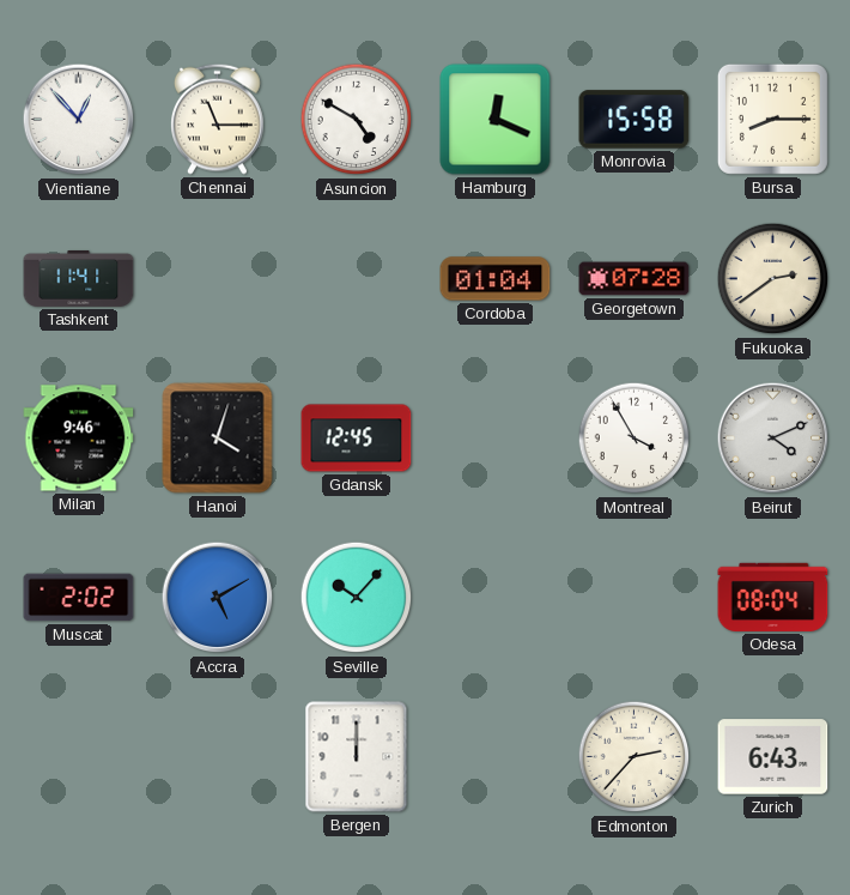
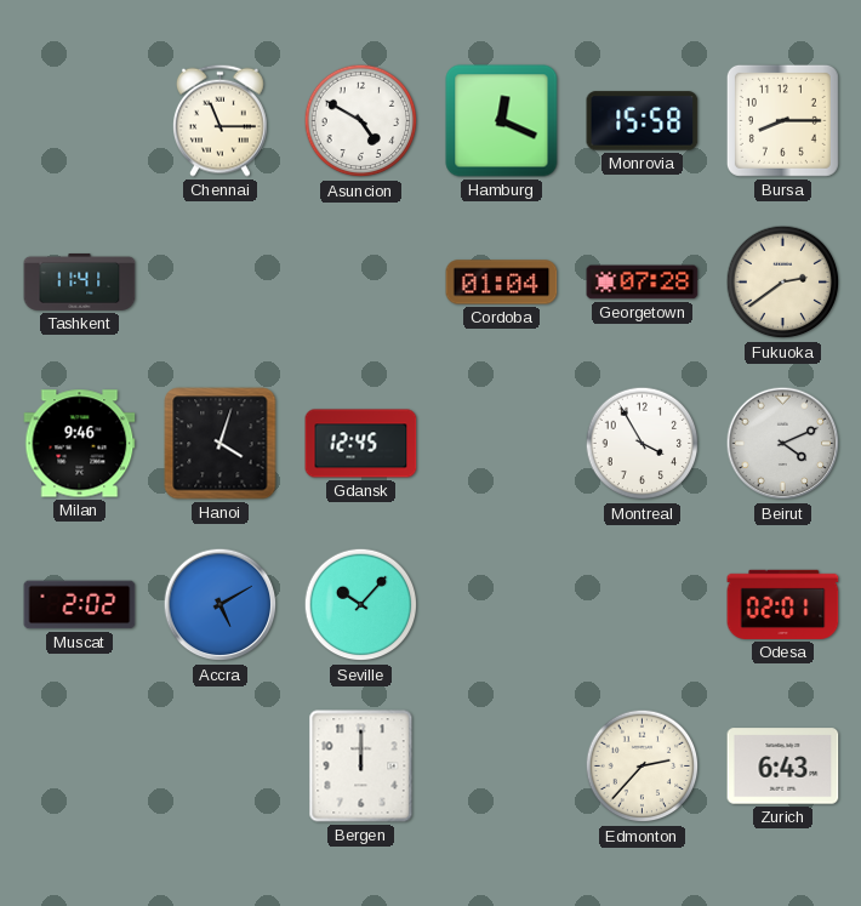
Vientiane: 12:53 -> none (79, 120)
Odesa: 08:04 -> 02:01 (783, 604)
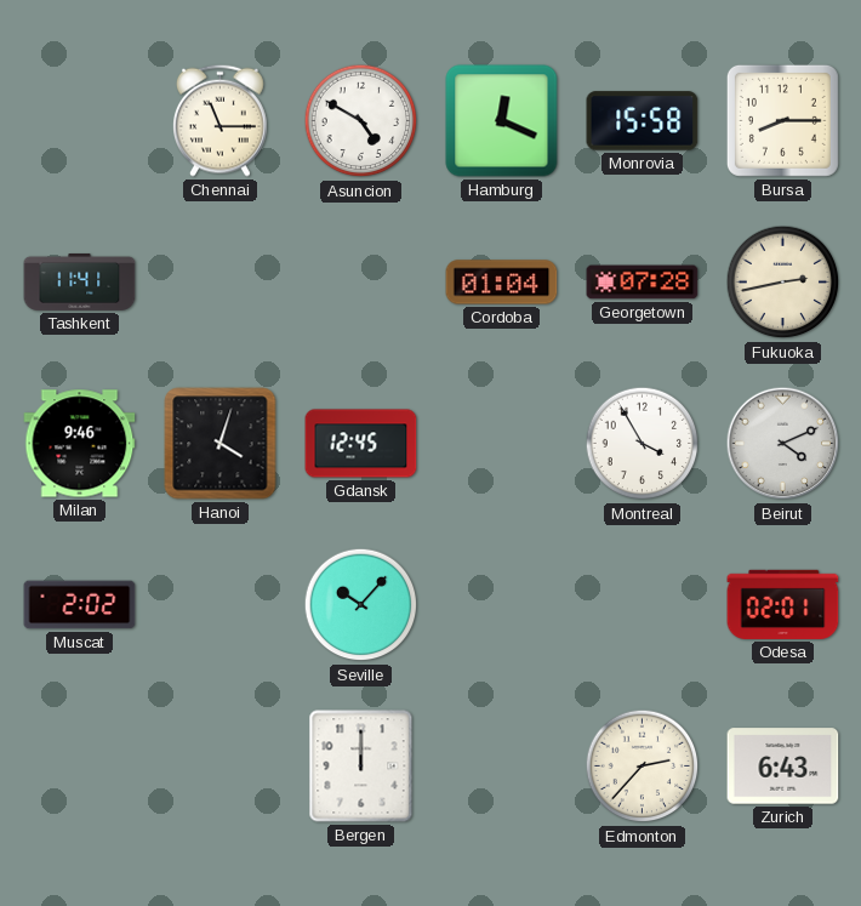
Fukuoka: 2:39 -> 2:43 (783, 283)
Accra: 5:10 -> none (221, 605)
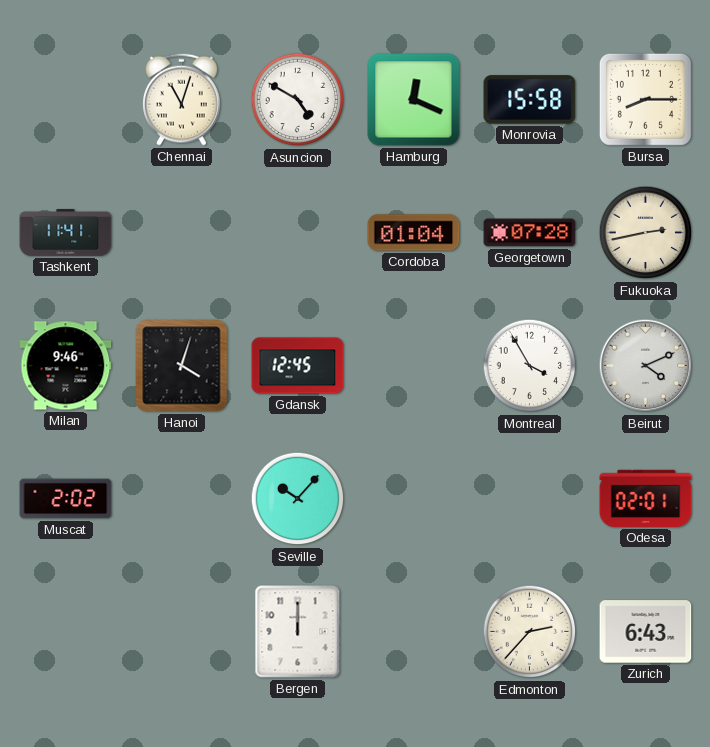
Chennai: 11:15 -> 11:03 (182, 99)
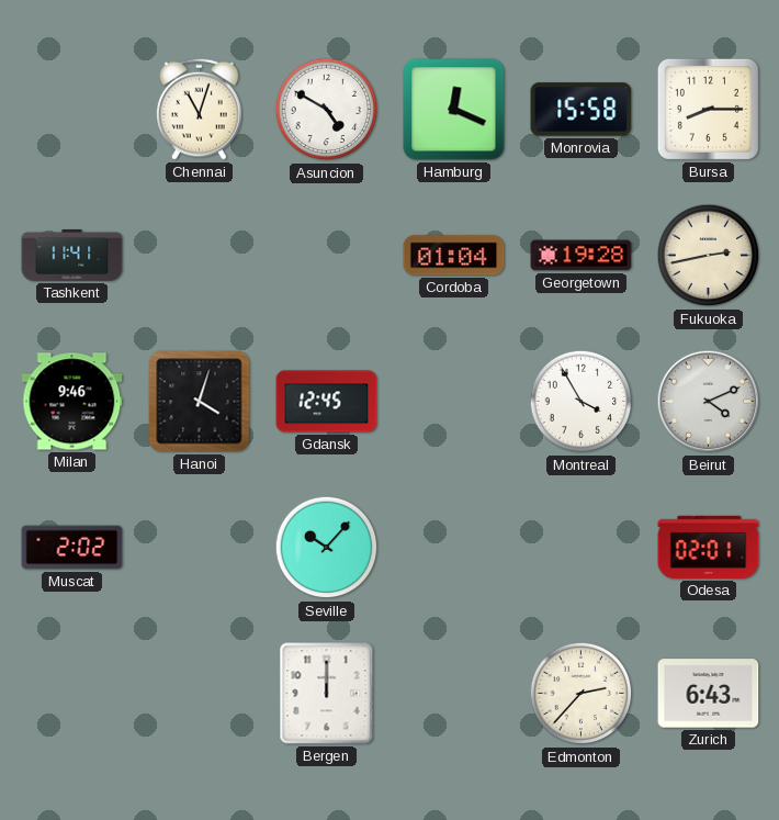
Georgetown: 07:28 -> 19:28 (582, 256)
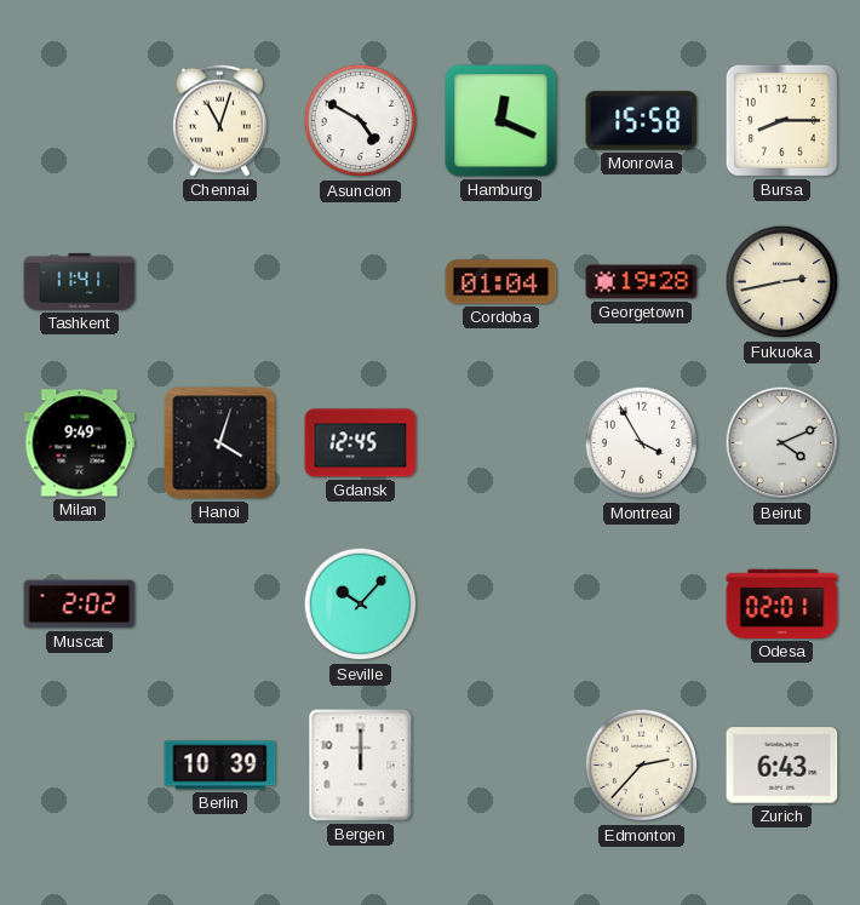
Milan: 9:46 -> 9:49 (80, 443)
Berlin: none -> 10:39 (220, 766)
